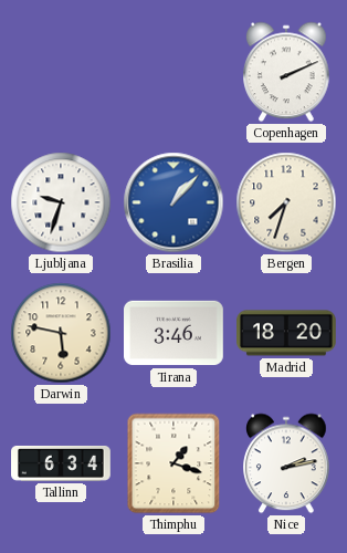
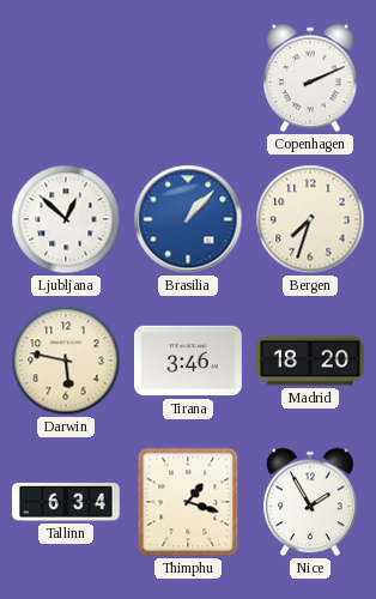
Ljubljana: 9:33 -> 12:52 (66, 219)
Nice: 2:13 -> 1:55 (310, 502)
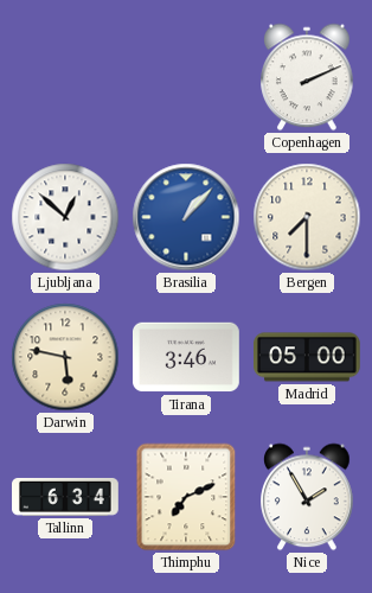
Bergen: 7:33 -> 7:30 (307, 217)
Madrid: 18:20 -> 05:00 (308, 357)
Thimphu: 1:18 -> 7:11 (186, 497)
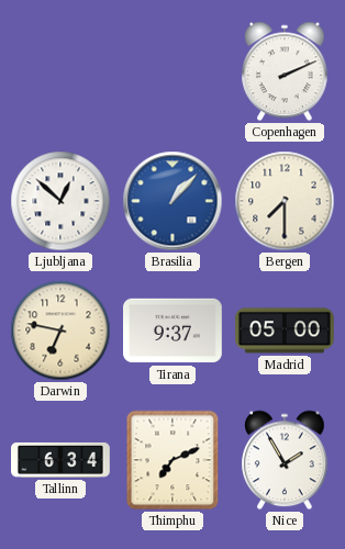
Darwin: 5:47 -> 6:47 (60, 330)
Tirana: 3:46 -> 9:37 (174, 330)
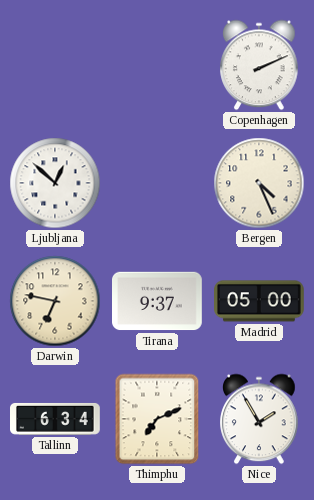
Brasilia: 1:07 -> none (172, 201)
Bergen: 7:30 -> 4:26 (259, 183)
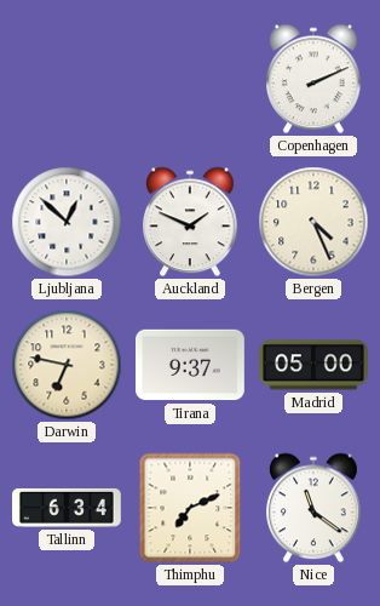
Auckland: none -> 1:49 (190, 222)
Nice: 1:55 -> 11:21 (313, 508)
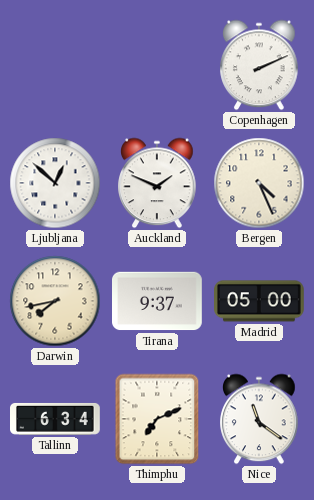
Darwin: 6:47 -> 7:43 (55, 301)
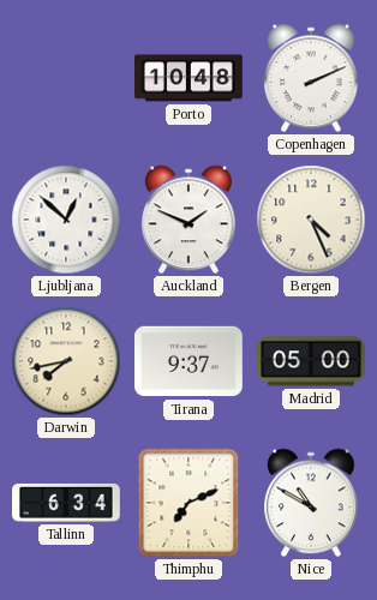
Porto: none -> 10:48 (188, 78)
Nice: 11:21 -> 10:50 (311, 503)
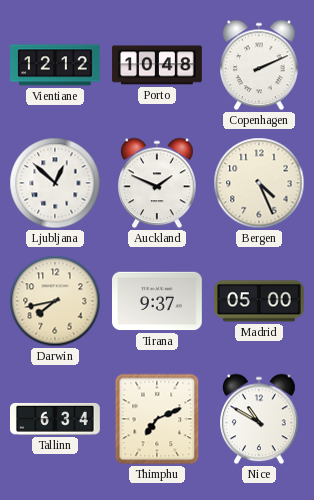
Vientiane: none -> 12:12 (55, 65)
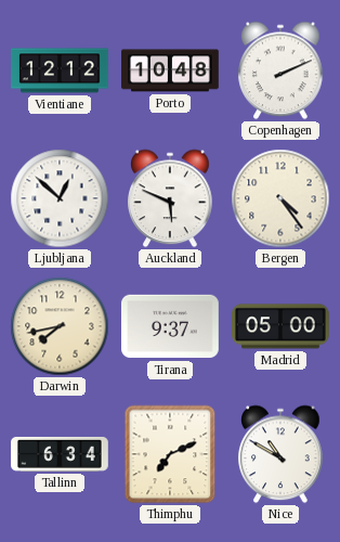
Auckland: 1:49 -> 5:49 (170, 198)
Bergen: 4:26 -> 4:24 (280, 198)
